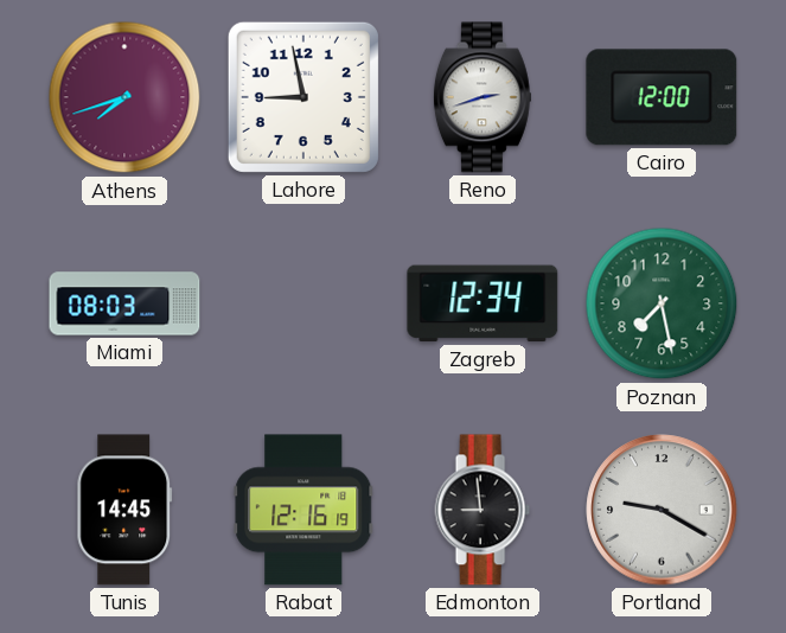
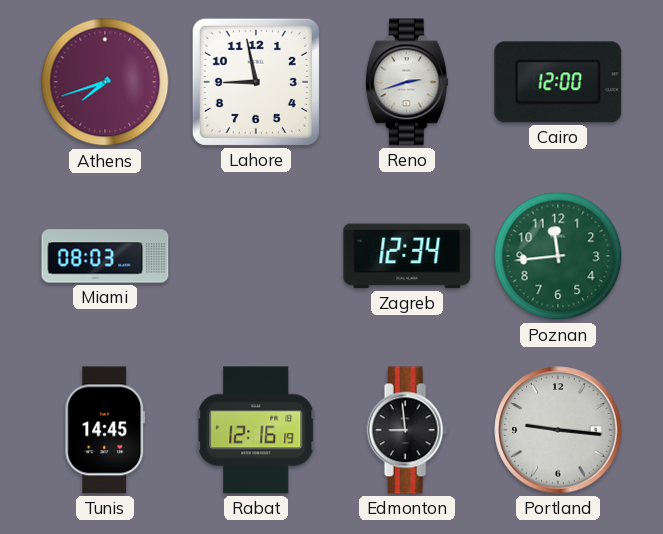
Poznan: 7:28 -> 11:44 (558, 256)
Portland: 9:20 -> 9:16 (558, 430)
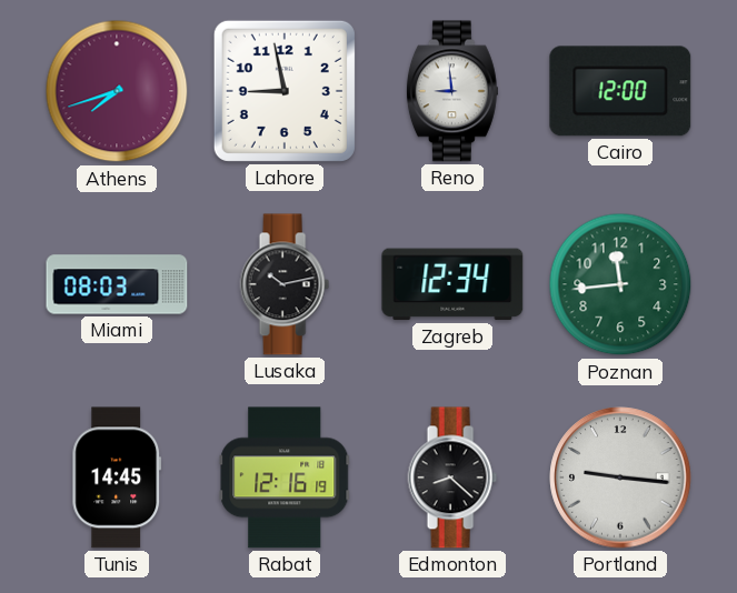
Reno: 2:42 -> 8:59 (452, 91)
Lusaka: none -> 10:13 (285, 284)
Edmonton: 8:59 -> 8:22 (452, 478)
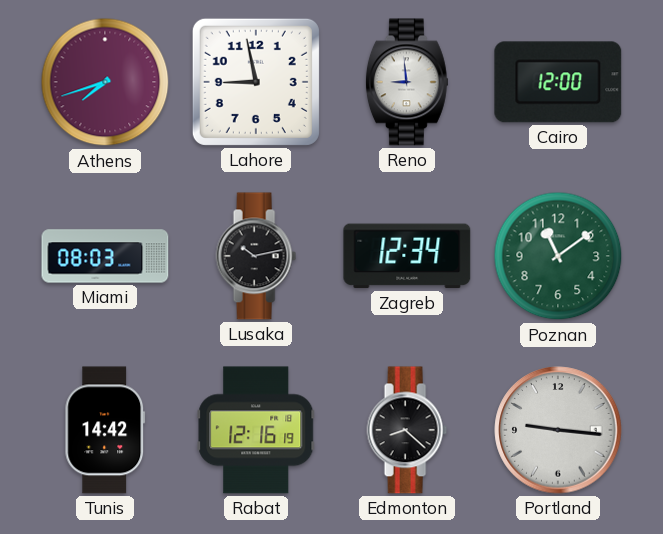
Poznan: 11:44 -> 11:09 (558, 256)
Tunis: 14:45 -> 14:42 (105, 430)
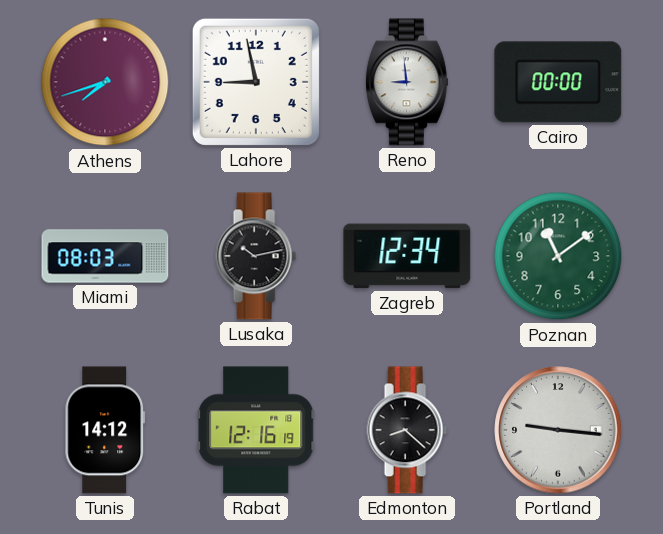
Cairo: 12:00 -> 00:00 (558, 82)
Tunis: 14:42 -> 14:12 (105, 430)
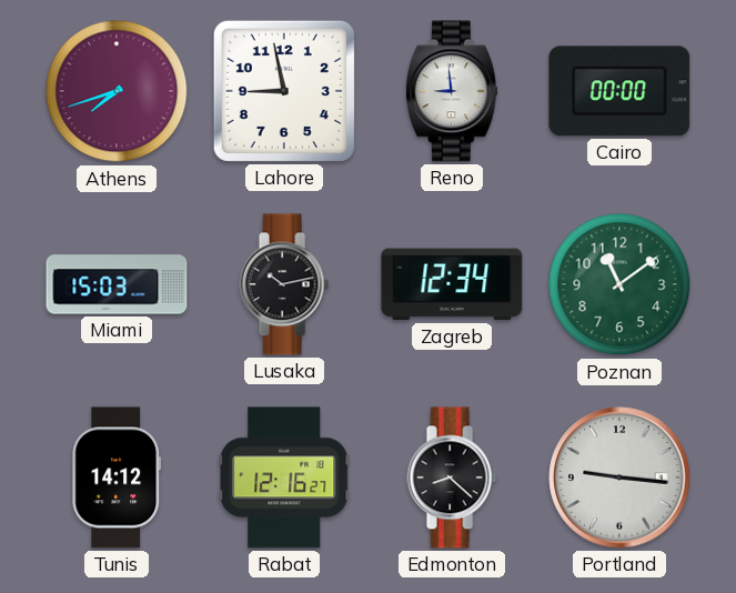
Miami: 08:03 -> 15:03 (117, 284)
Rabat: 12:16:19 -> 12:16:27 (284, 478)
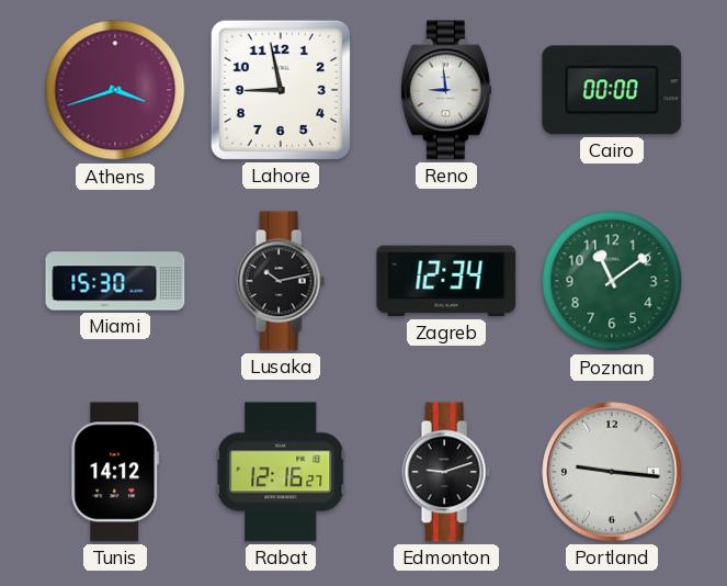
Athens: 7:42 -> 3:42 (115, 90)
Miami: 15:03 -> 15:30 (115, 281)
Edmonton: 8:22 -> 9:12 (446, 472)
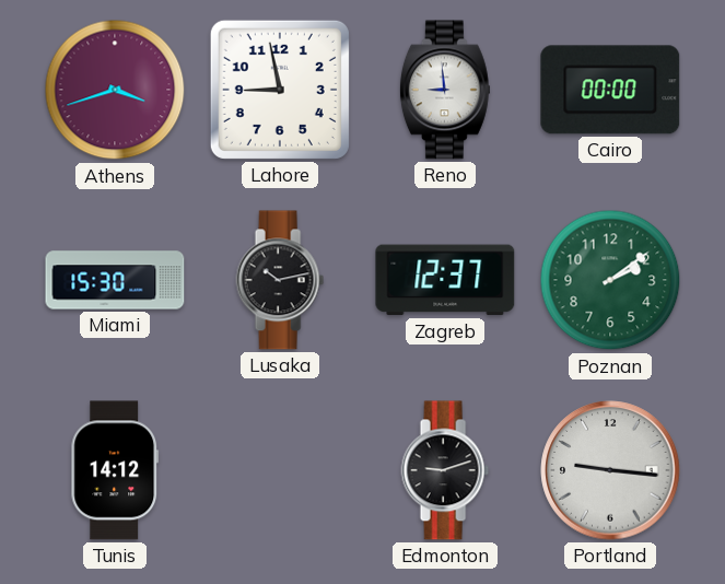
Zagreb: 12:34 -> 12:37 (445, 280)
Poznan: 11:09 -> 2:09 (610, 280)
Rabat: 12:16 -> none (281, 472)
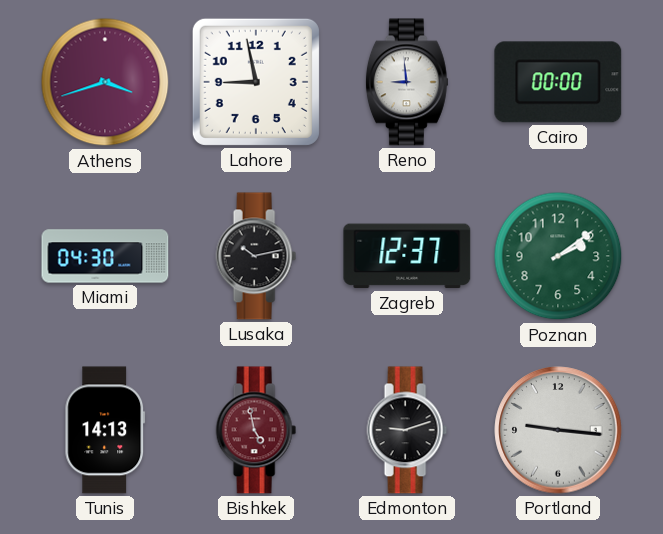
Miami: 15:30 -> 04:30 (105, 256)
Tunis: 14:12 -> 14:13 (105, 430)
Bishkek: none -> 4:58 (256, 430)
